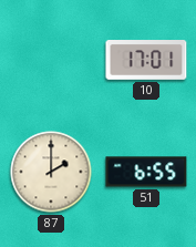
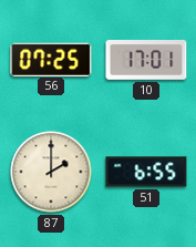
56: none -> 07:25 (51, 59)
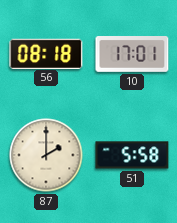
56: 07:25 -> 08:18 (46, 53)
51: 6:55 -> 5:58 (132, 155)
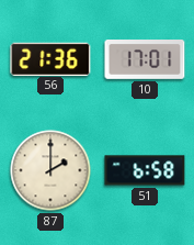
56: 08:18 -> 21:36 (50, 58)
51: 5:58 -> 6:58 (145, 170)
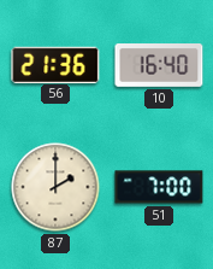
10: 17:01 -> 16:40 (159, 66)
51: 6:58 -> 7:00 (159, 187)
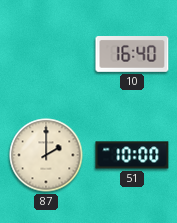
56: 21:36 -> none (55, 64)
51: 7:00 -> 10:00 (132, 155)
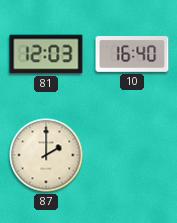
81: none -> 12:03 (46, 54)
51: 10:00 -> none (132, 155)
